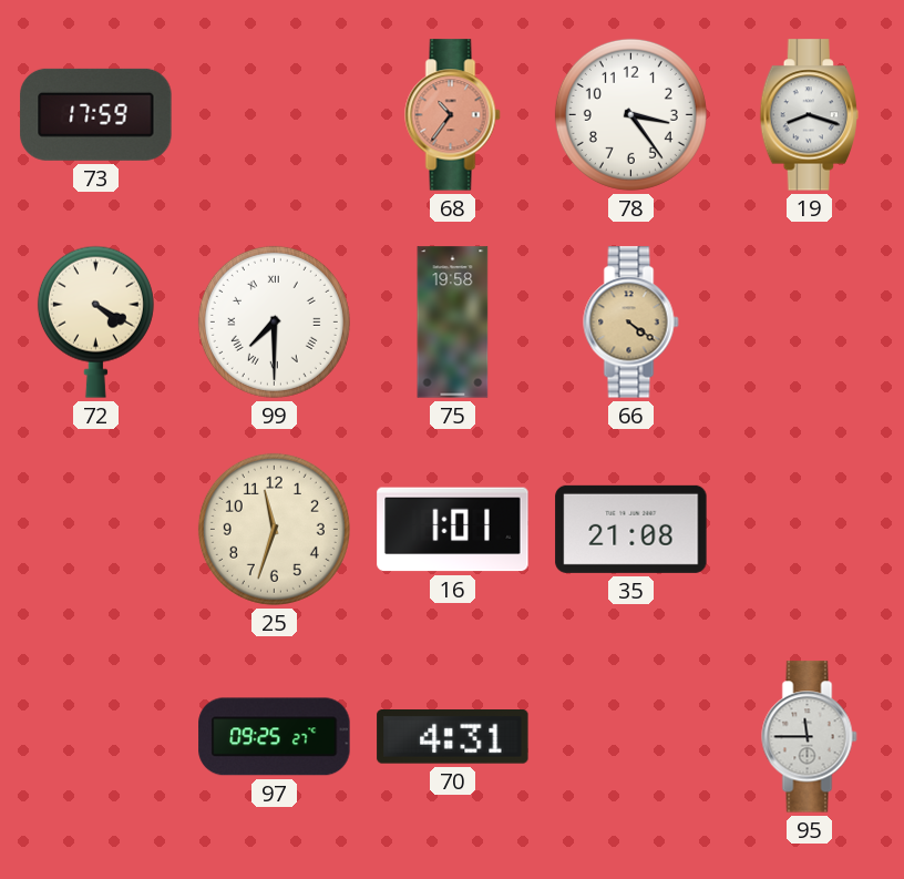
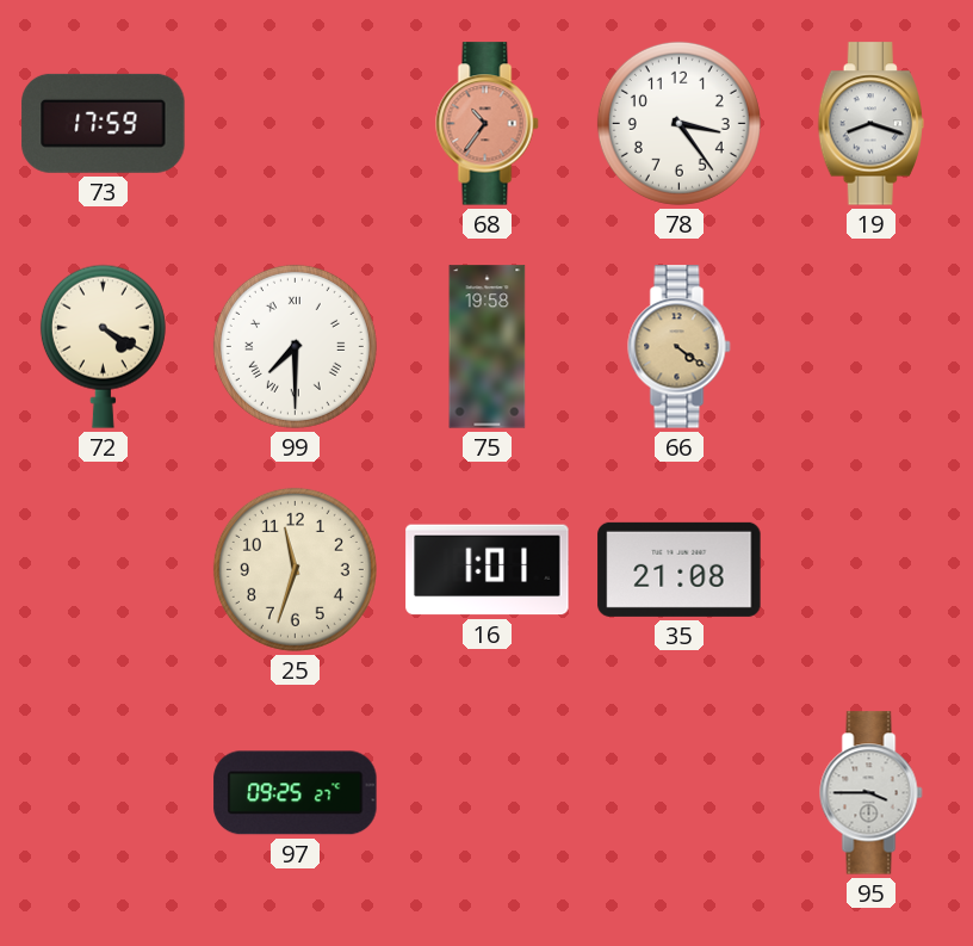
70: 4:31 -> none (453, 737)
95: 11:45 -> 3:45 (872, 793)
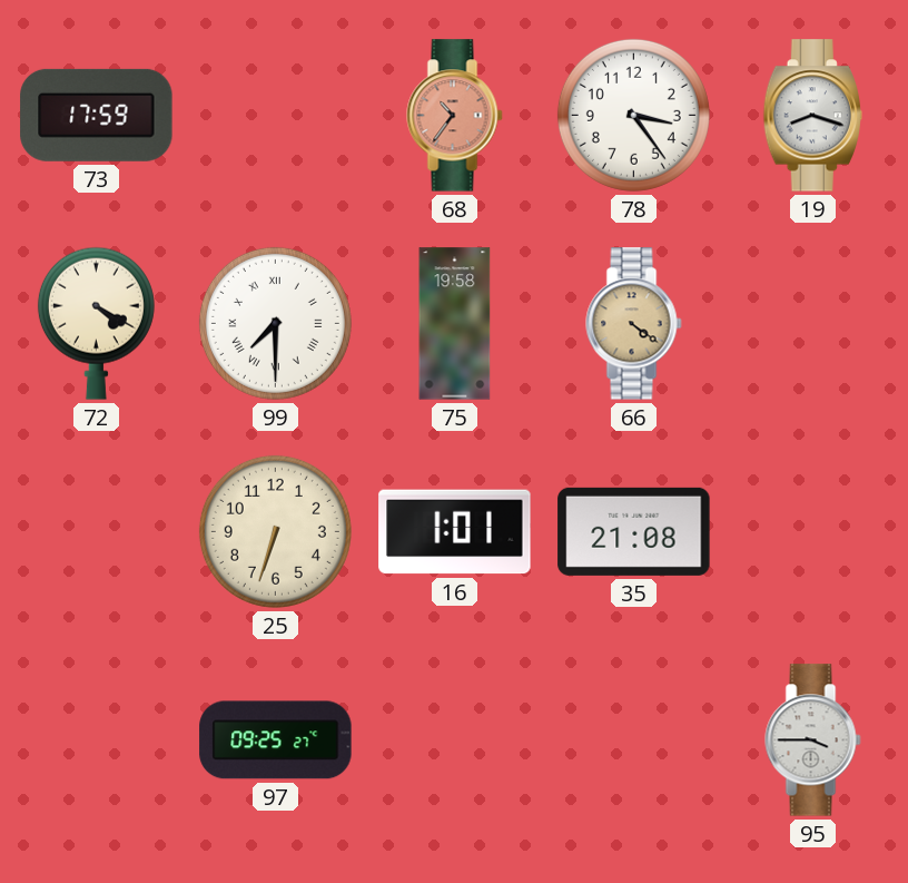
25: 11:33 -> 6:33 (275, 531)
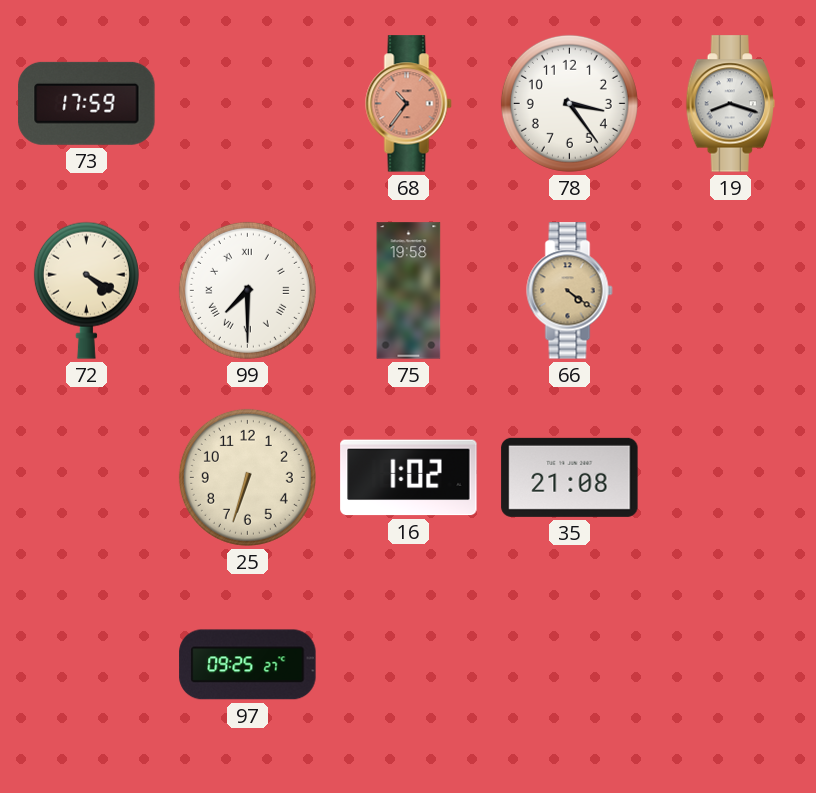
16: 1:01 -> 1:02 (409, 478)
95: 3:45 -> none (813, 740)
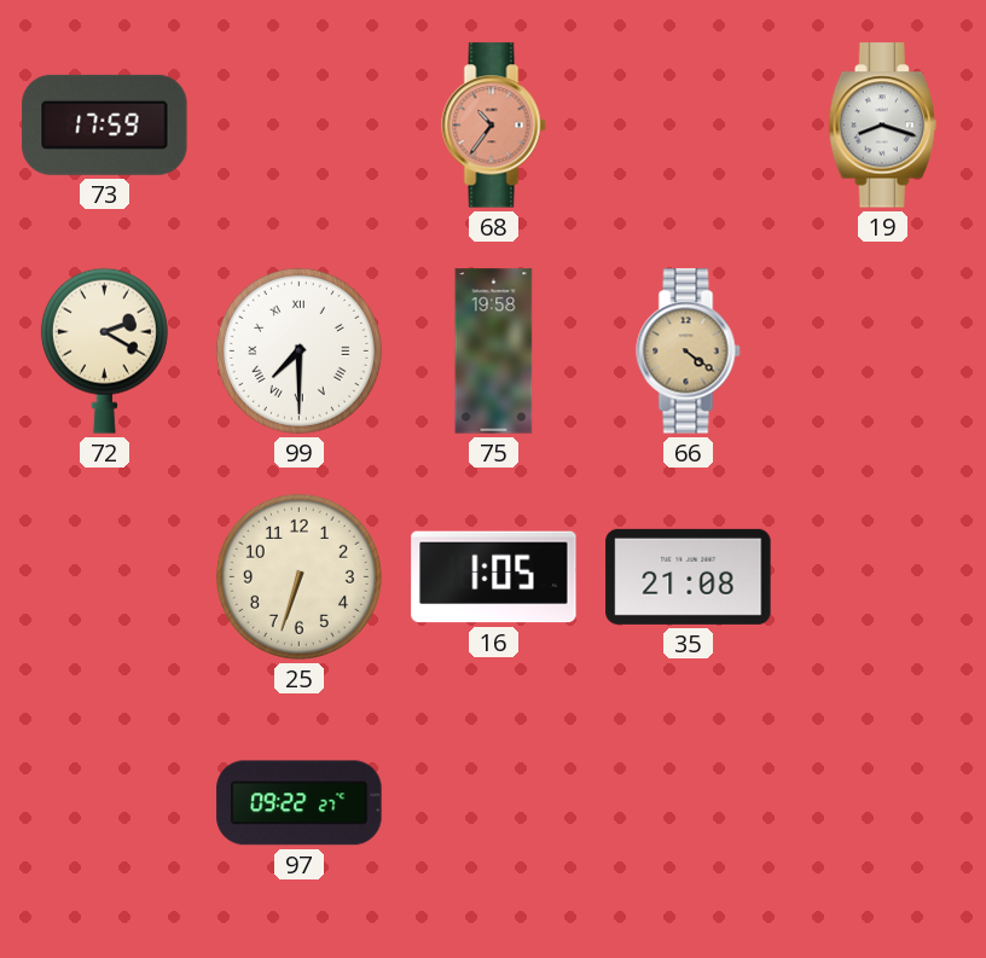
78: 3:24 -> none (569, 103)
72: 4:20 -> 2:20 (104, 350)
16: 1:02 -> 1:05 (494, 577)
97: 09:25 -> 09:22 (300, 803)
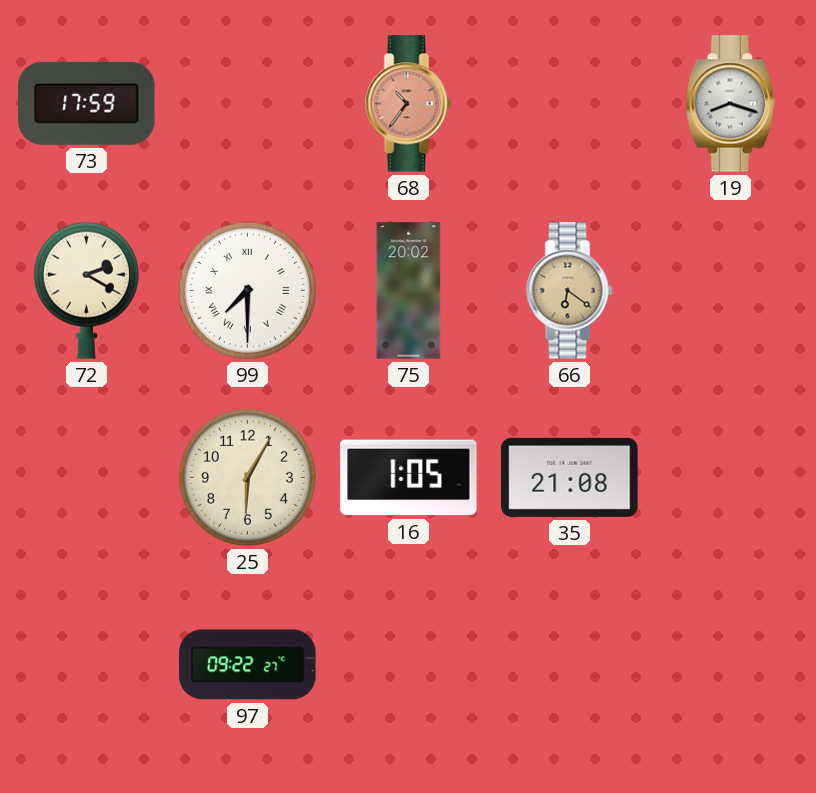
75: 19:58 -> 20:02 (409, 291)
66: 4:21 -> 6:21 (570, 291)
25: 6:33 -> 6:05 (247, 477)
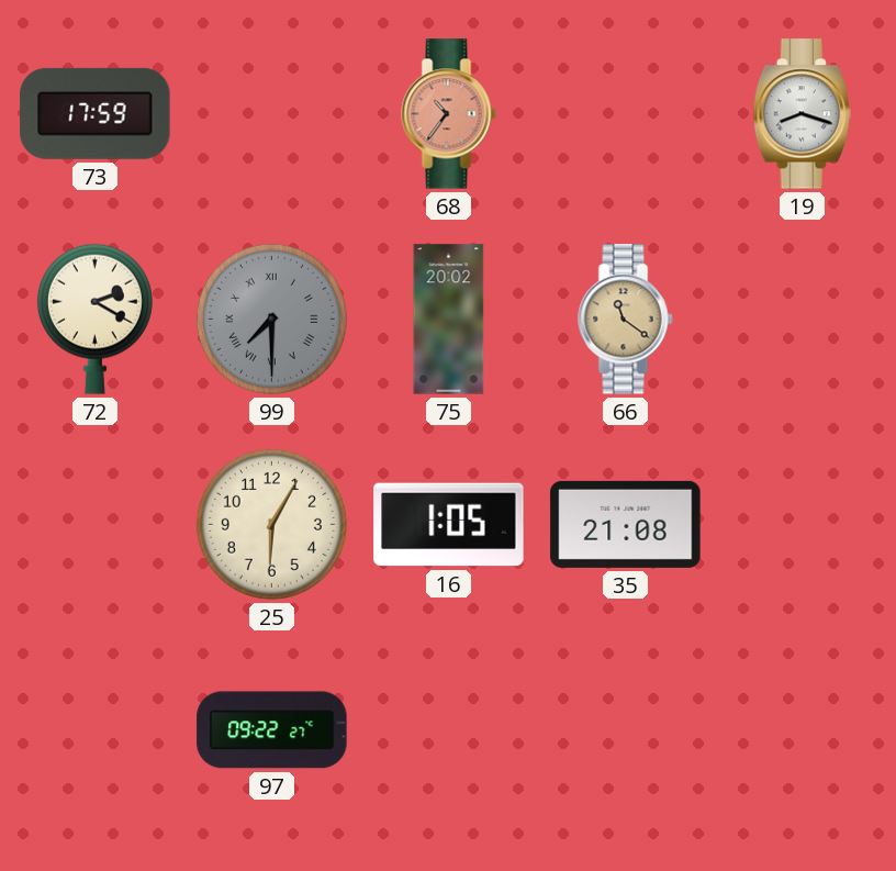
99 dial: white -> grey (271, 319)
66: 6:21 -> 11:21 (626, 320)
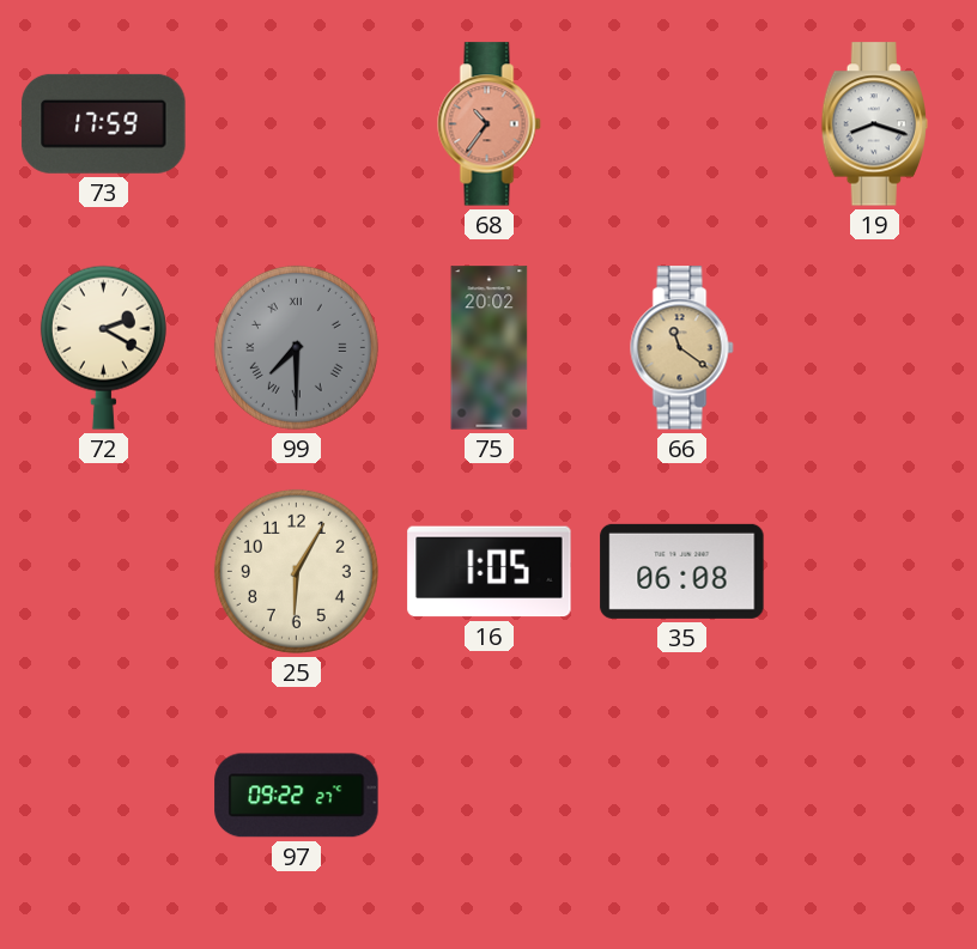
35: 21:08 -> 06:08 (682, 571)
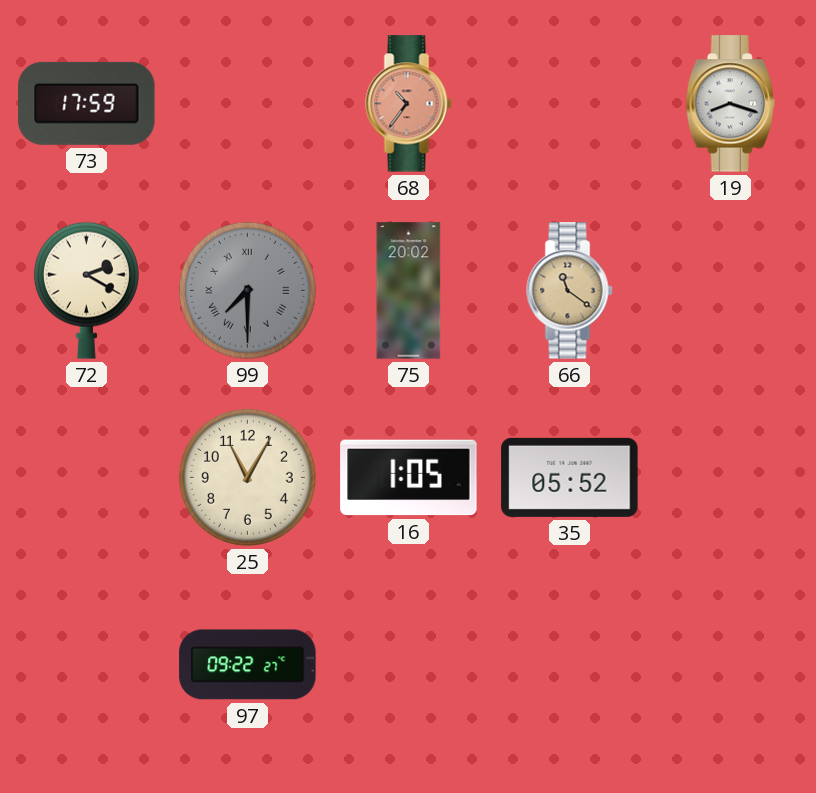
25: 6:05 -> 11:05 (247, 477)
35: 06:08 -> 05:52 (570, 477)
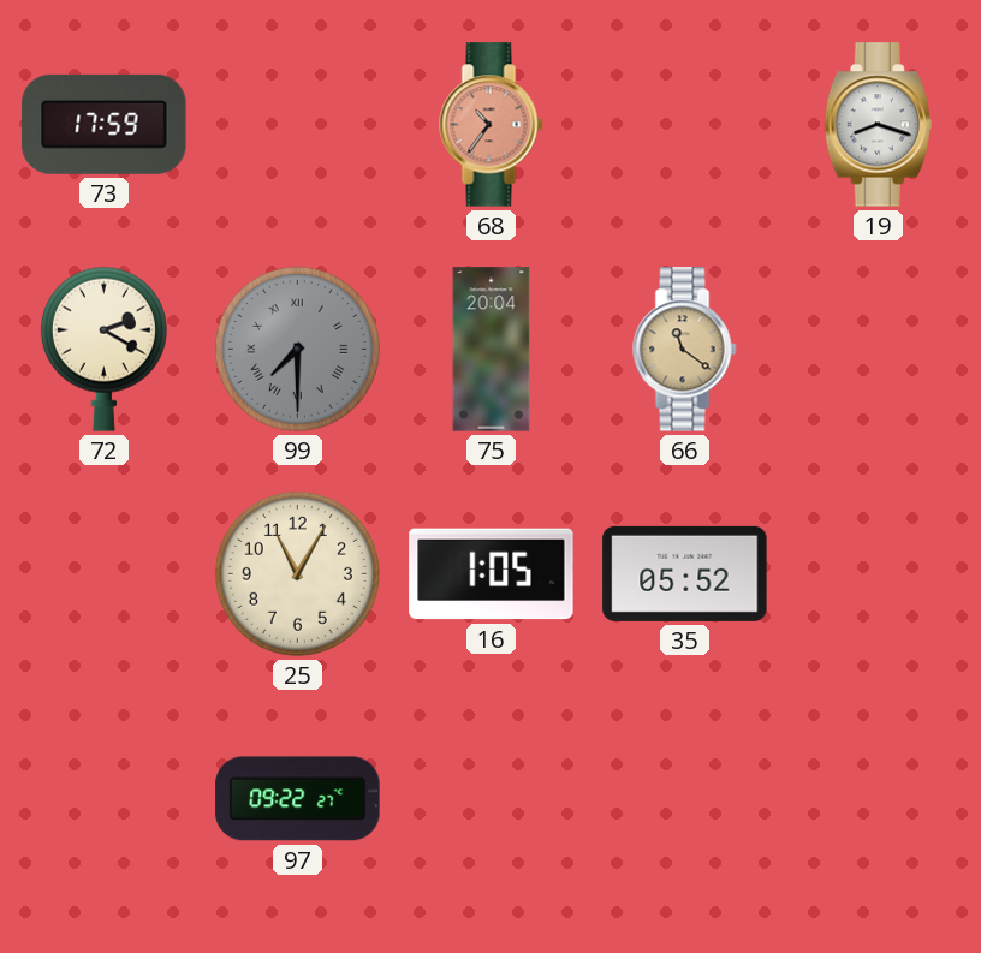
75: 20:02 -> 20:04 (492, 350)
